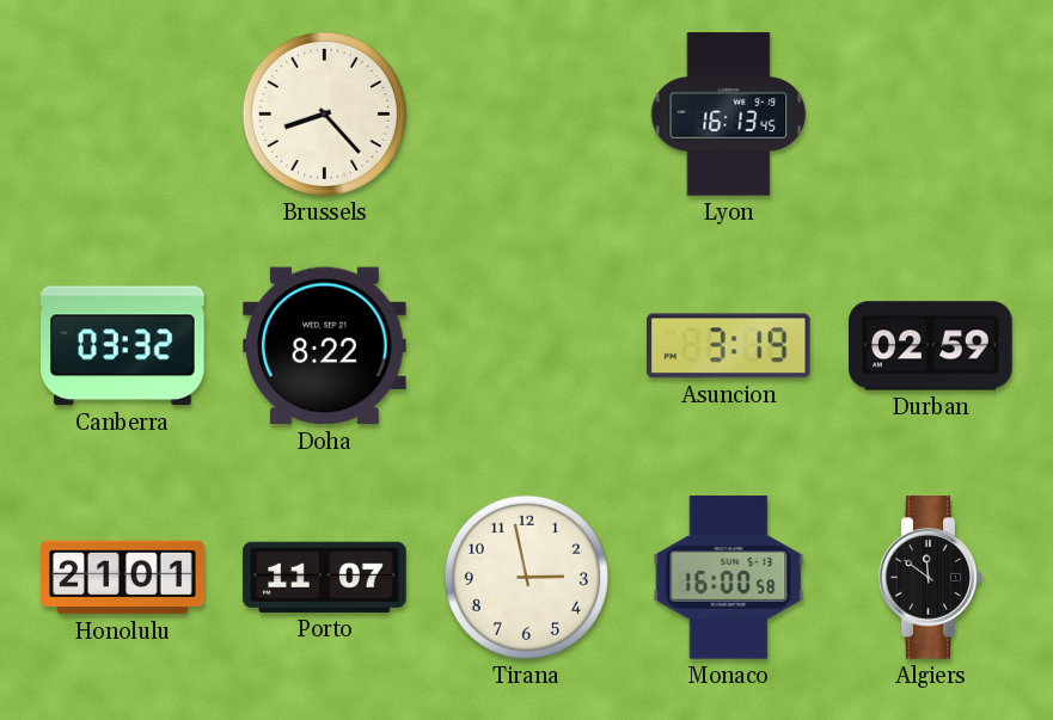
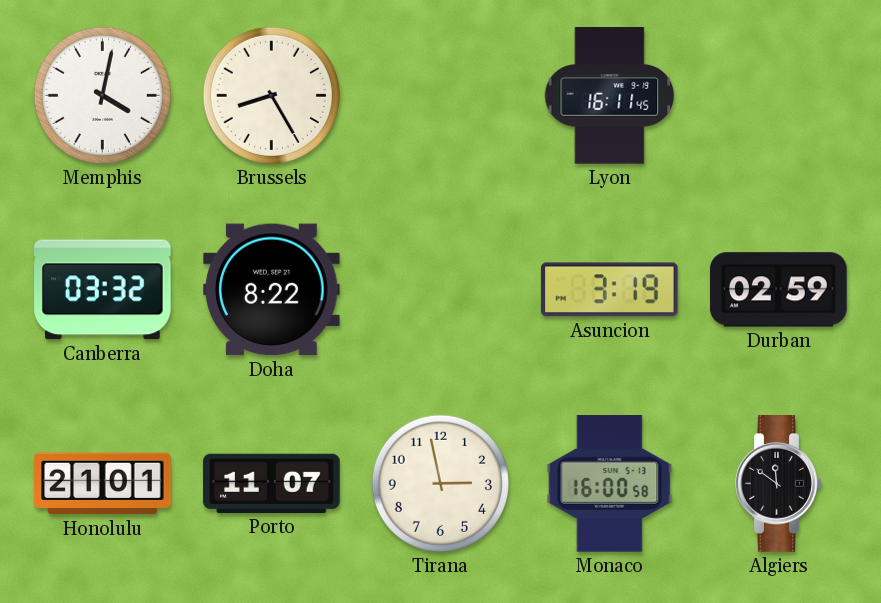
Memphis: none -> 4:02 (102, 95)
Brussels: 8:23 -> 8:25 (271, 95)
Lyon: 16:13 -> 16:11 (610, 96)
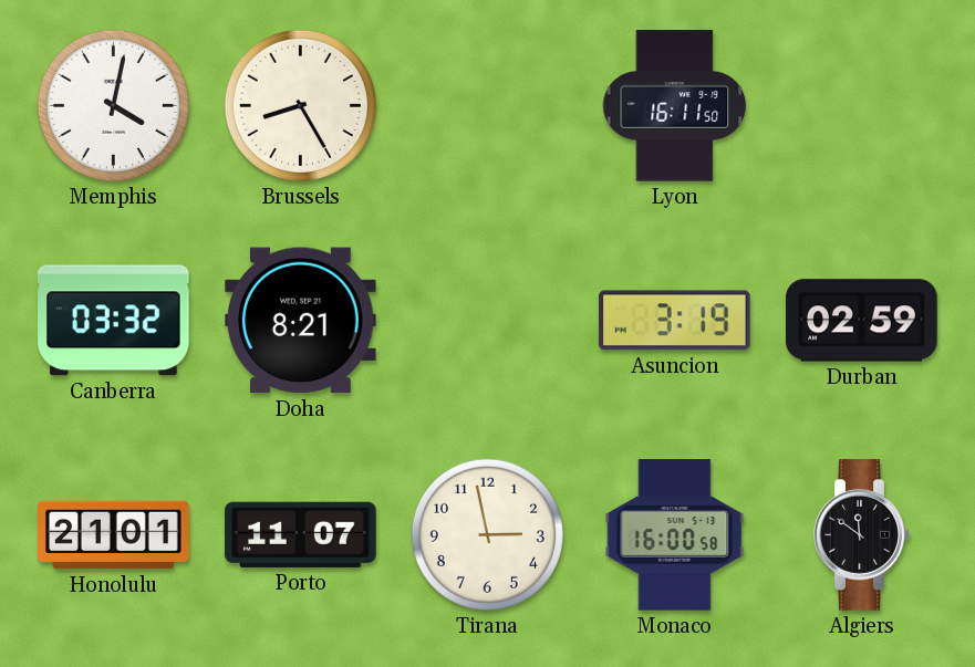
Lyon: 16:11:45 -> 16:11:50 (675, 106)
Doha: 8:22 -> 8:21 (301, 321)
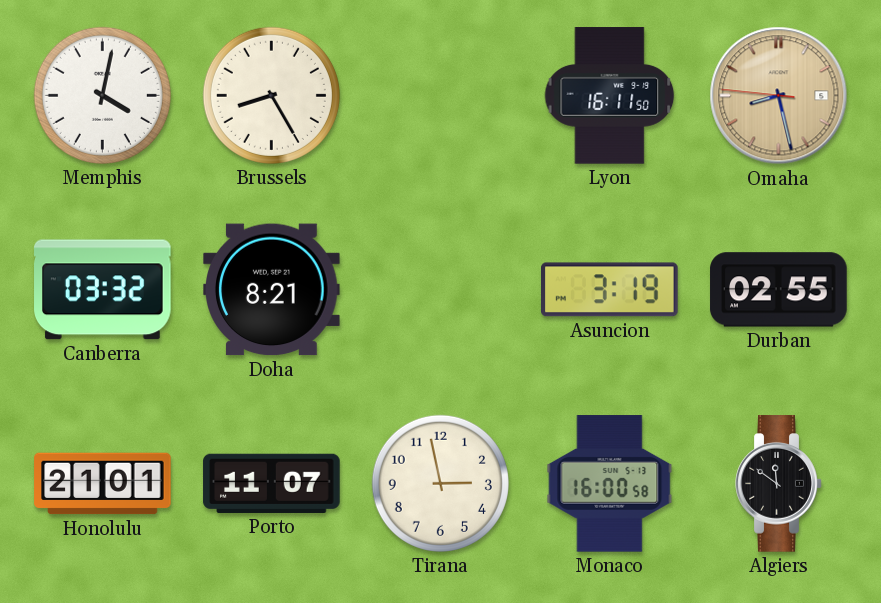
Omaha: none -> 8:27 (779, 96)
Durban: 02:59 -> 02:55 (779, 290)
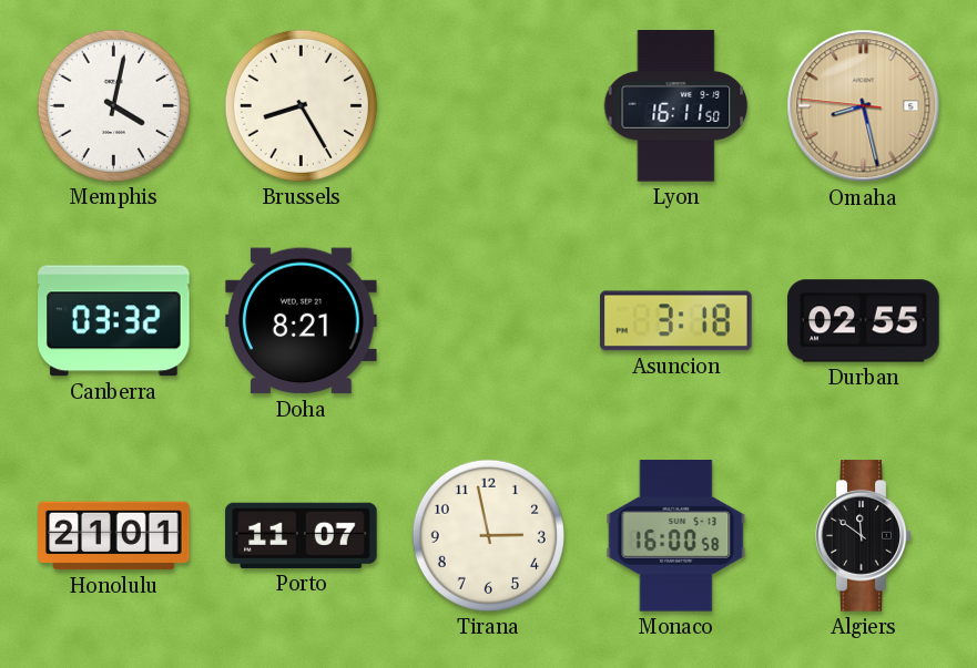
Asuncion: 3:19 -> 3:18 (676, 321)
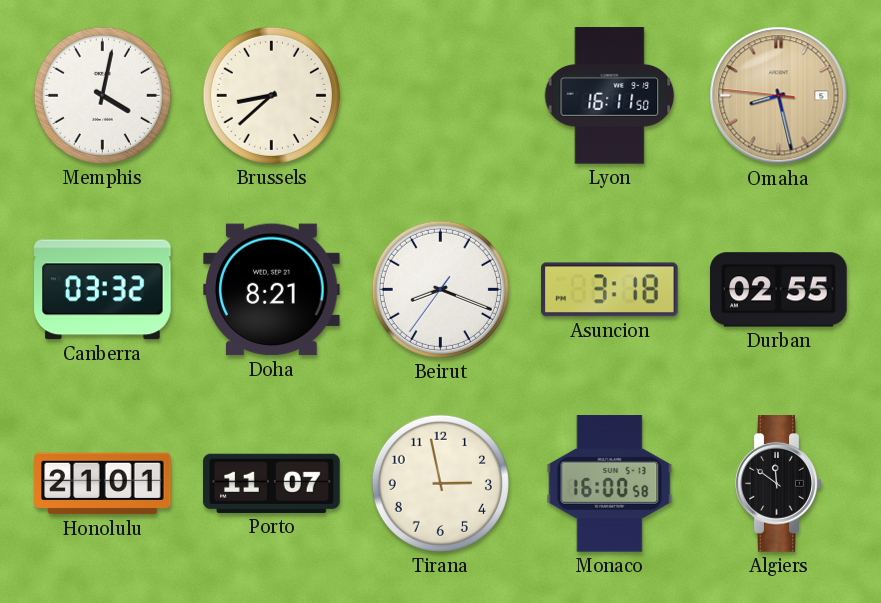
Brussels: 8:25 -> 8:38 (271, 95)
Beirut: none -> 8:18 (440, 289)
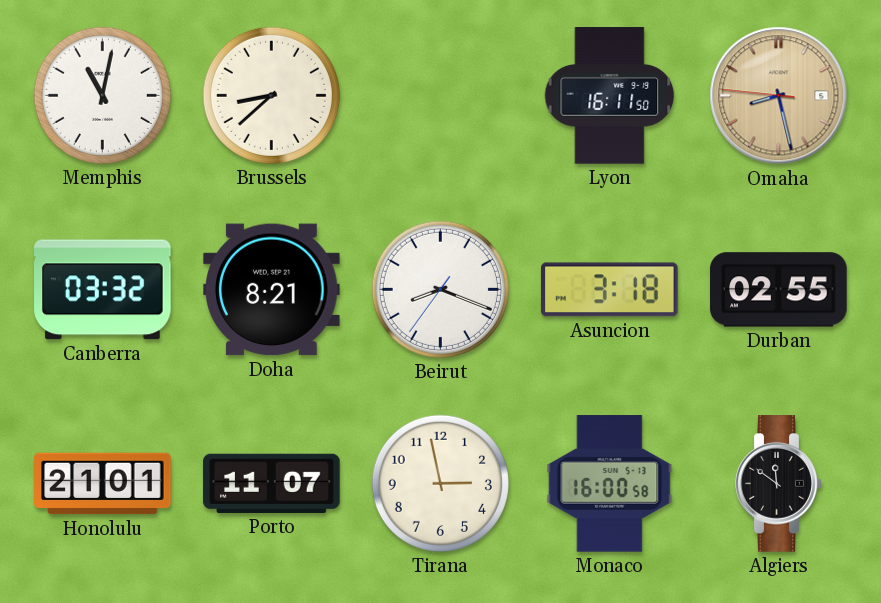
Memphis: 4:02 -> 11:02 (102, 95)
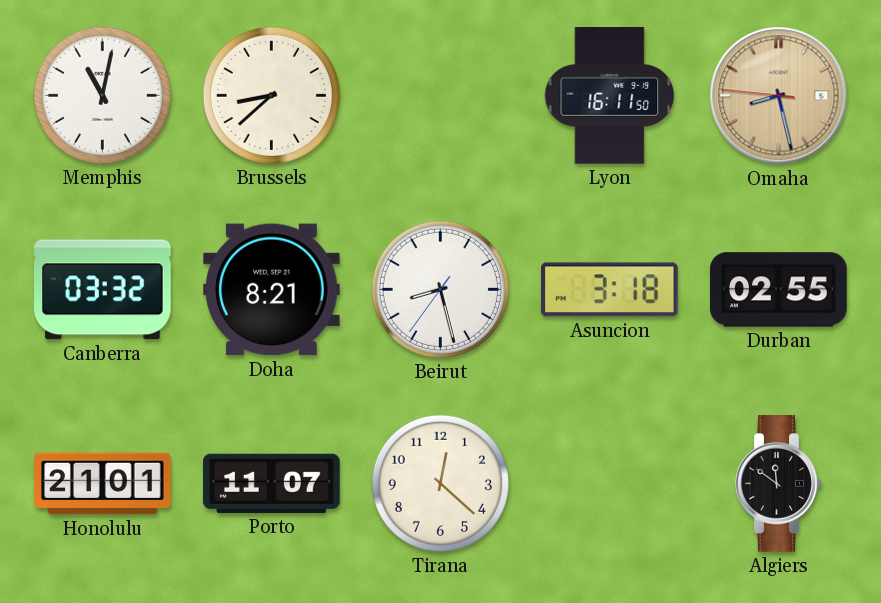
Beirut: 8:18 -> 8:27 (440, 289)
Tirana: 2:58 -> 12:22 (440, 483)
Monaco: 16:00 -> none (610, 484)
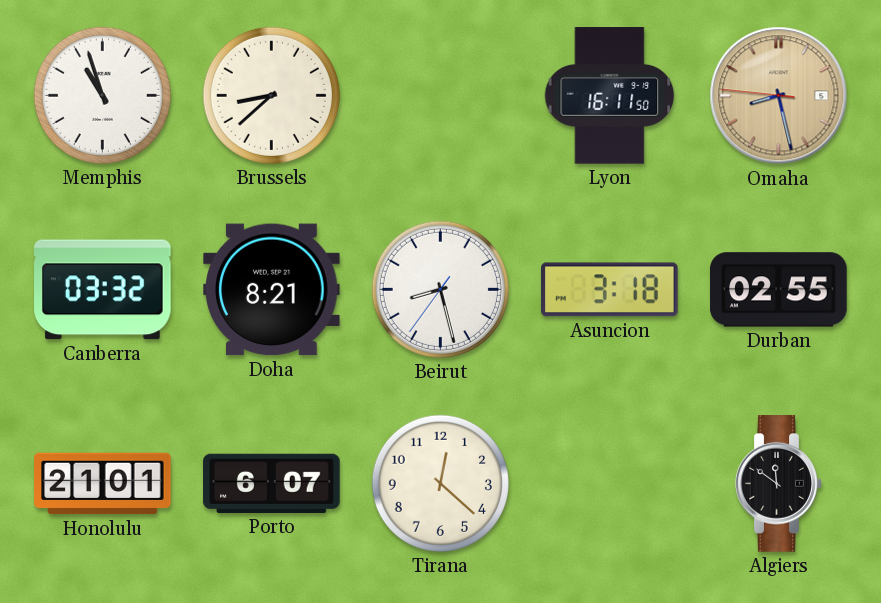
Memphis: 11:02 -> 10:57 (102, 95)
Porto: 11:07 -> 6:07 (272, 483)
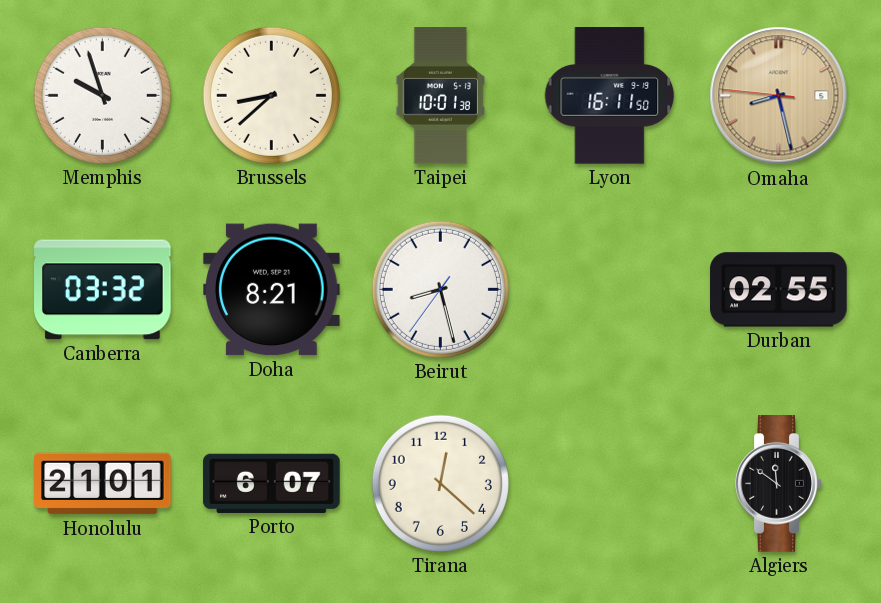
Memphis: 10:57 -> 9:57 (102, 95)
Taipei: none -> 10:01 (440, 96)
Asuncion: 3:18 -> none (610, 290)
